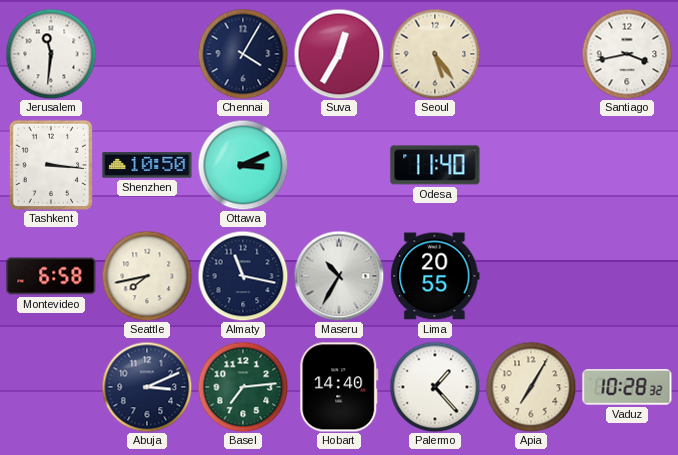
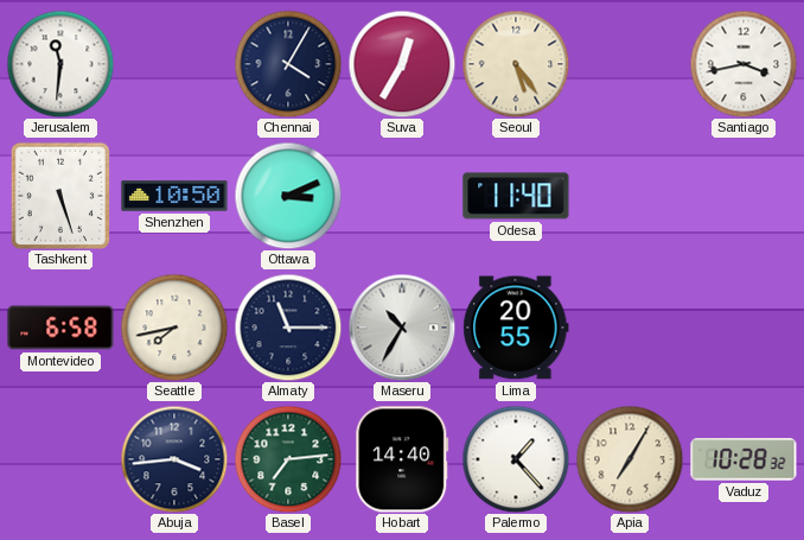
Tashkent: 3:16 -> 5:27 (59, 195)
Almaty: 11:17 -> 11:15 (288, 328)
Abuja: 3:11 -> 3:44 (174, 459)
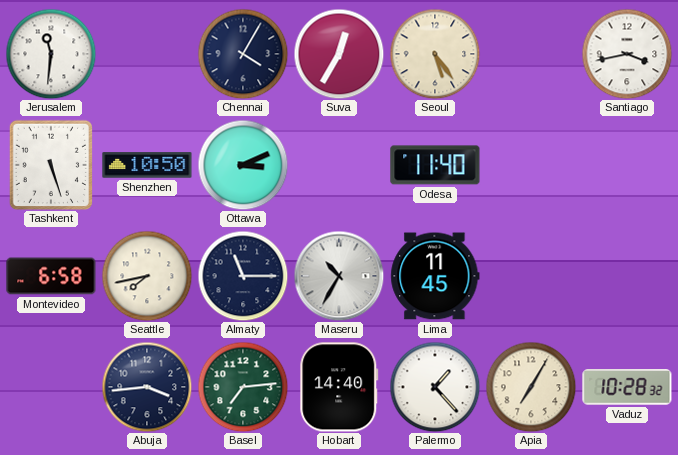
Lima: 20:55 -> 11:45 (435, 276)
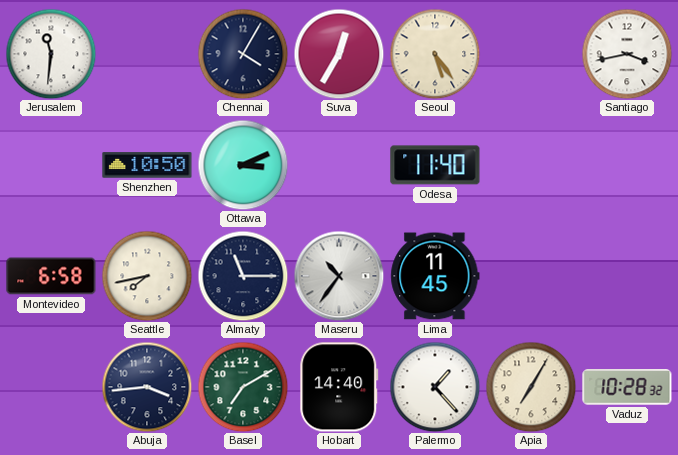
Tashkent: 5:27 -> none (50, 164)
Maseru: 10:35 -> 10:36 (339, 276)
Basel: 7:14 -> 7:10 (243, 387)
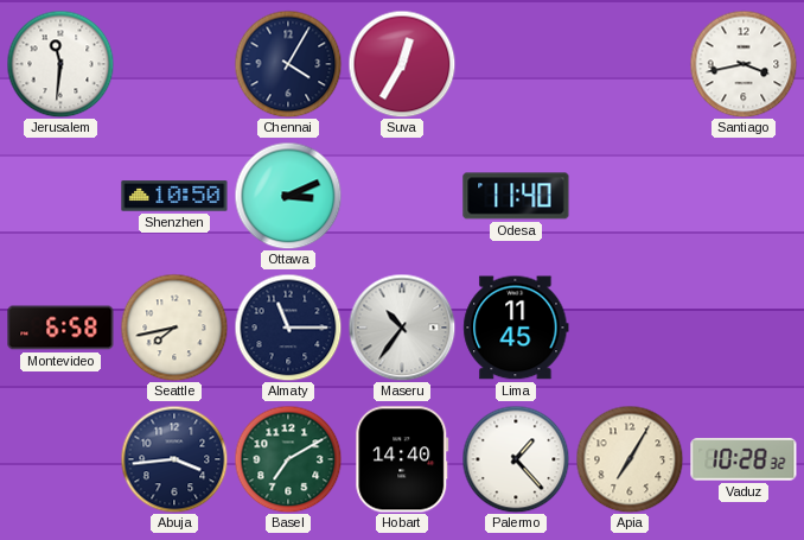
Seoul: 5:24 -> none (435, 54)
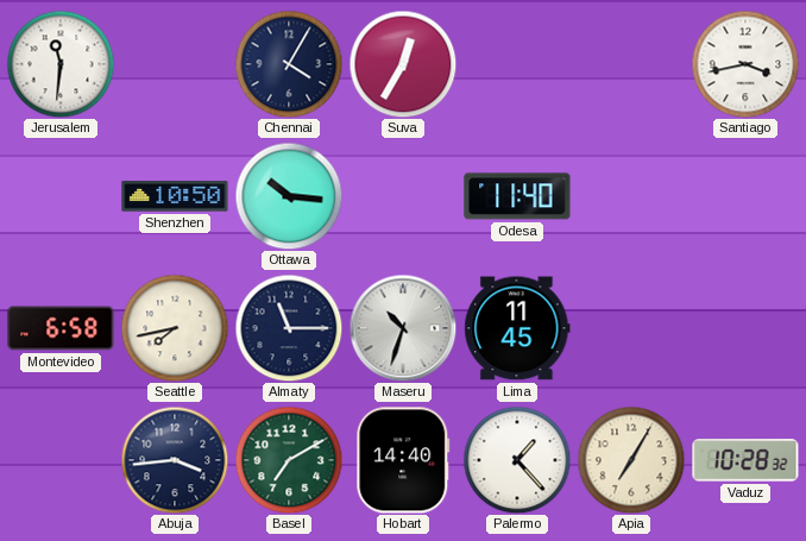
Ottawa: 3:11 -> 10:16 (289, 196)
Maseru: 10:36 -> 10:33 (403, 328)
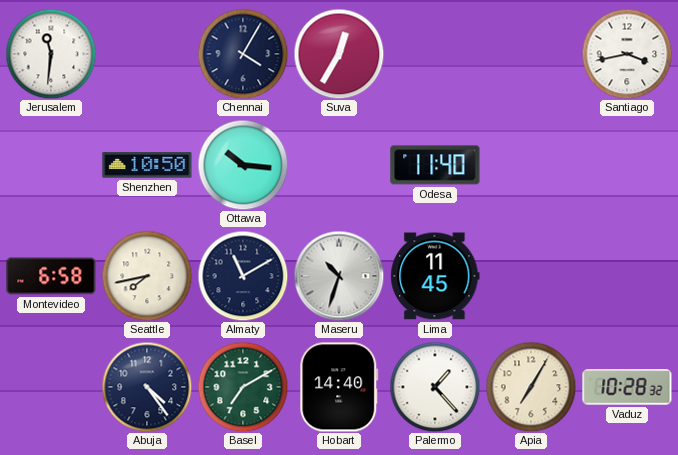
Almaty: 11:15 -> 11:10 (243, 276)
Abuja: 3:44 -> 4:24 (147, 387)
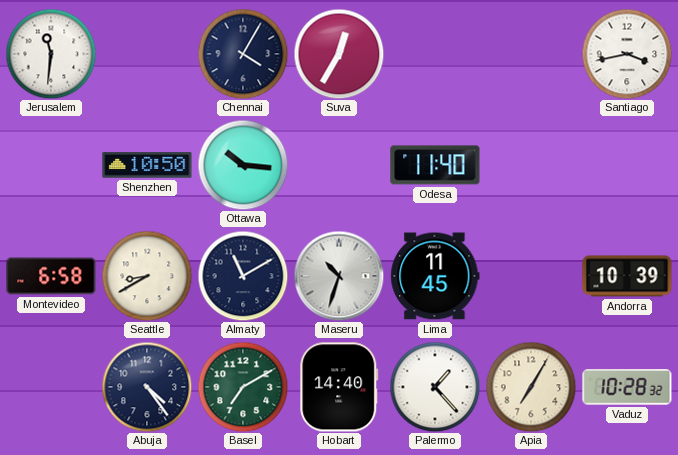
Seattle: 7:43 -> 8:40 (147, 276)
Andorra: none -> 10:39 (627, 276)
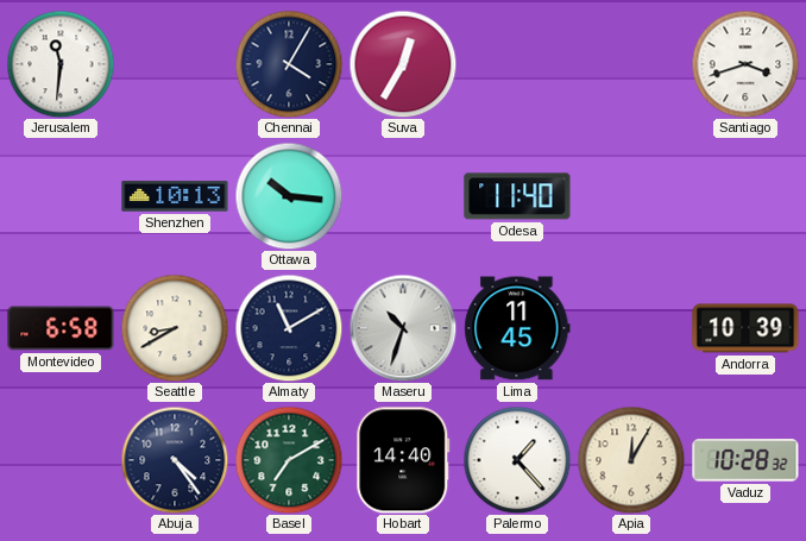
Santiago: 3:43 -> 3:42 (745, 64)
Shenzhen: 10:50 -> 10:13 (175, 196)
Apia: 7:05 -> 12:05 (631, 460)
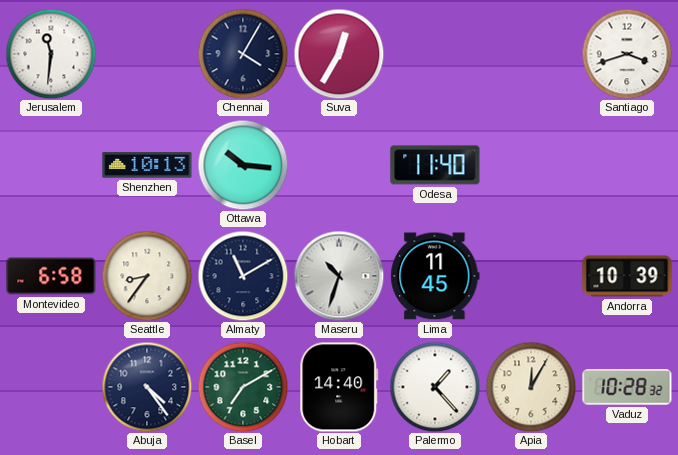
Seattle: 8:40 -> 8:36 (147, 276)
